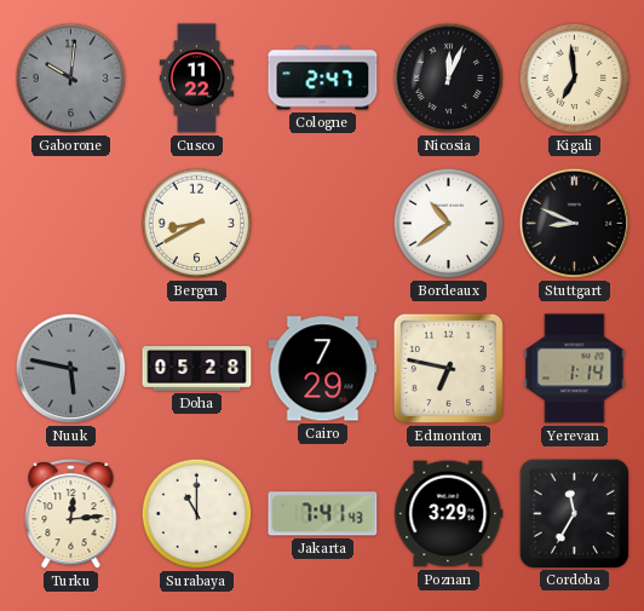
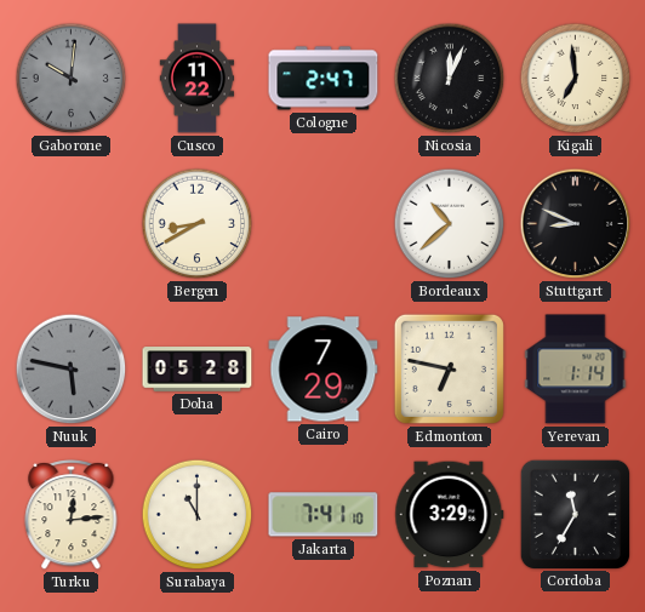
Bordeaux: 10:39 -> 10:38 (450, 224)
Jakarta: 7:41:43 -> 7:41:10 (324, 515)
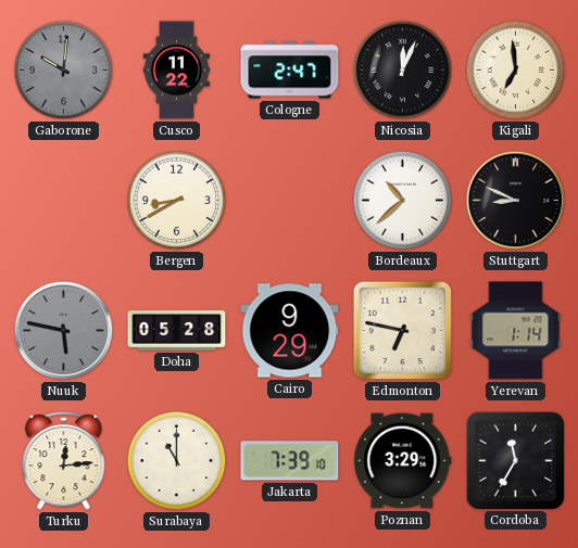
Cairo: 7:29 -> 9:29 (290, 331)
Jakarta: 7:41 -> 7:39 (290, 461)
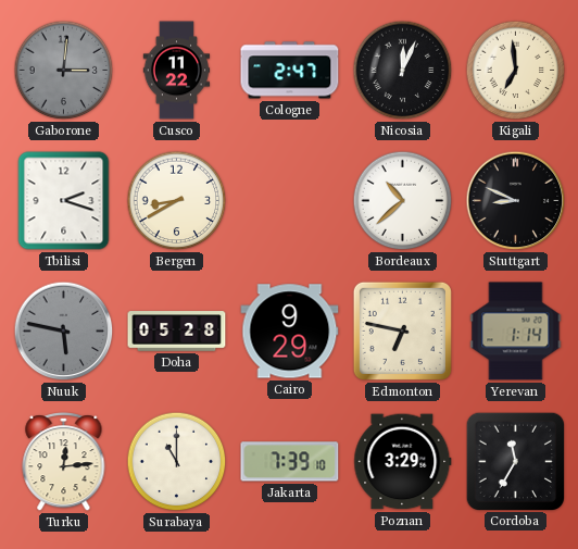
Gaborone: 10:01 -> 3:01 (64, 71)
Tbilisi: none -> 2:18 (64, 201)
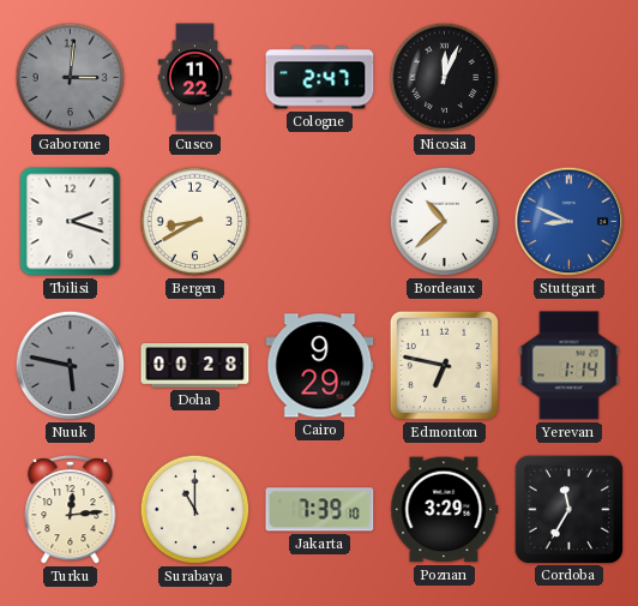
Kigali: 6:59 -> none (516, 71)
Stuttgart dial: black -> blue (570, 222)
Doha: 05:28 -> 00:28 (195, 366)
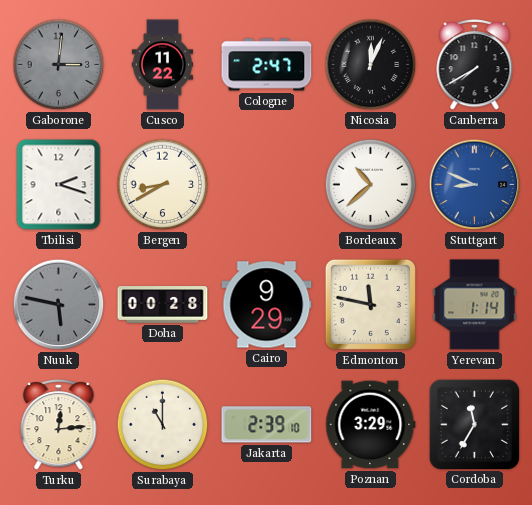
Canberra: none -> 7:40 (475, 65)
Edmonton: 6:47 -> 11:47 (370, 304)
Jakarta: 7:39 -> 2:39 (267, 425)
